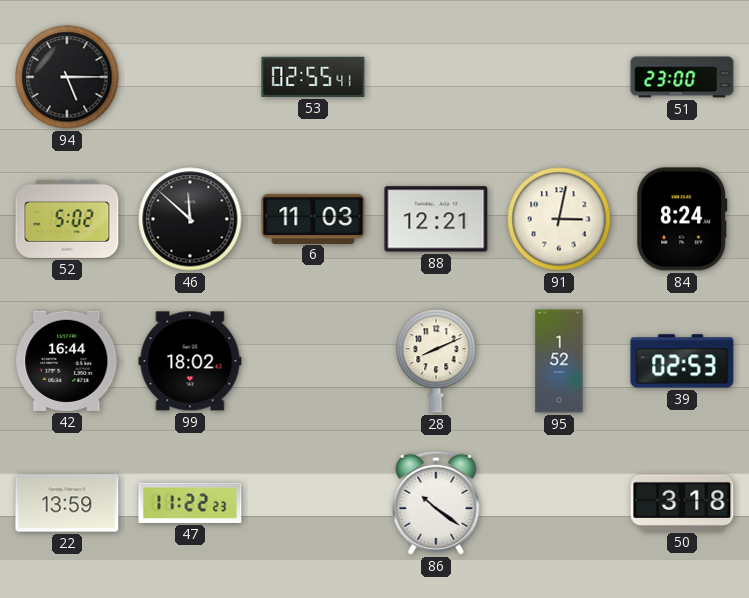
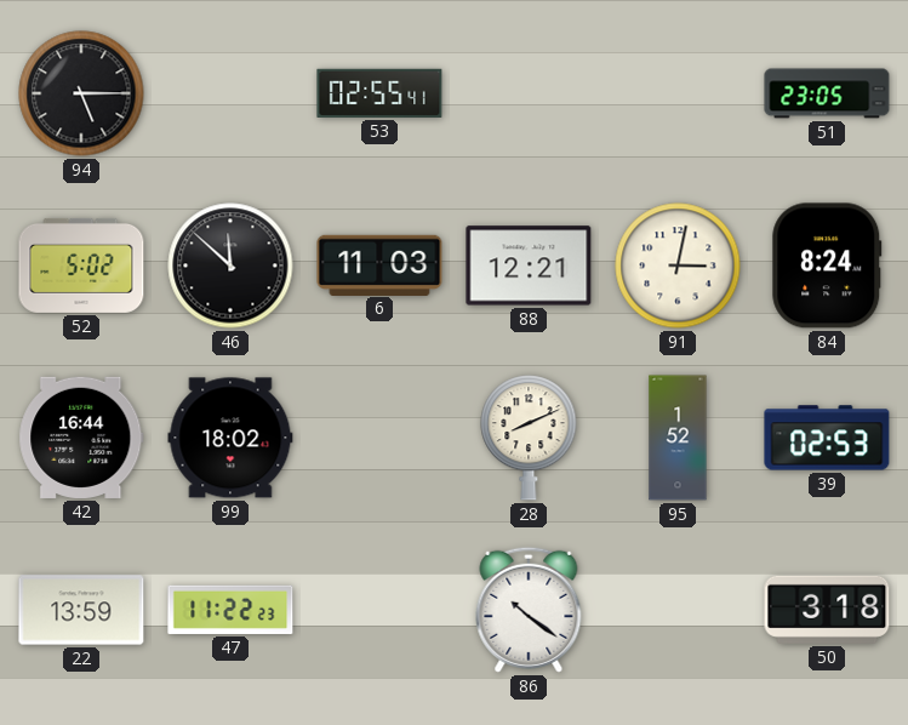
51: 23:00 -> 23:05 (827, 93)
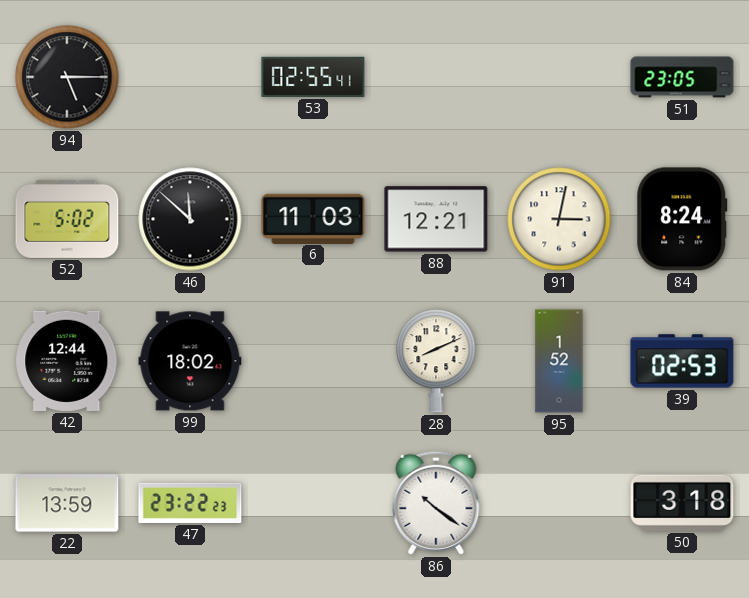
42: 16:44 -> 12:44 (67, 361)
47: 11:22 -> 23:22 (190, 503)
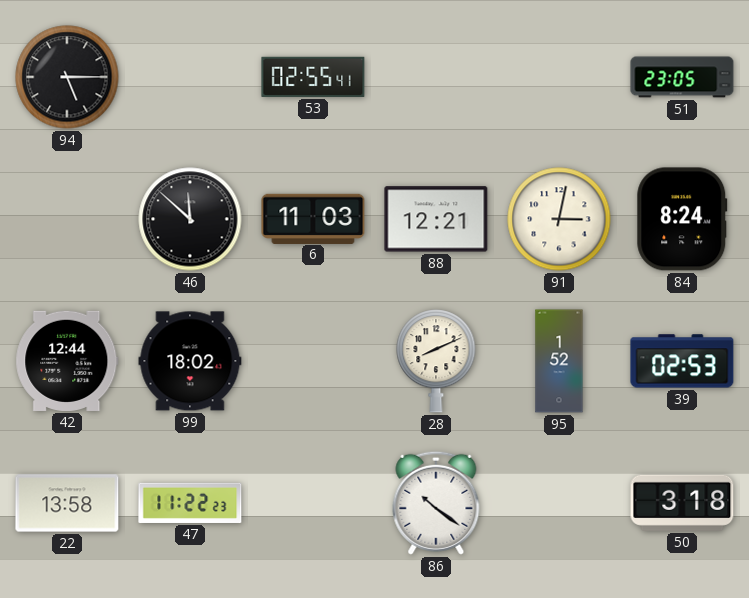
52: 5:02 -> none (67, 219)
22: 13:59 -> 13:58 (67, 503)
47: 23:22 -> 11:22 (190, 503)
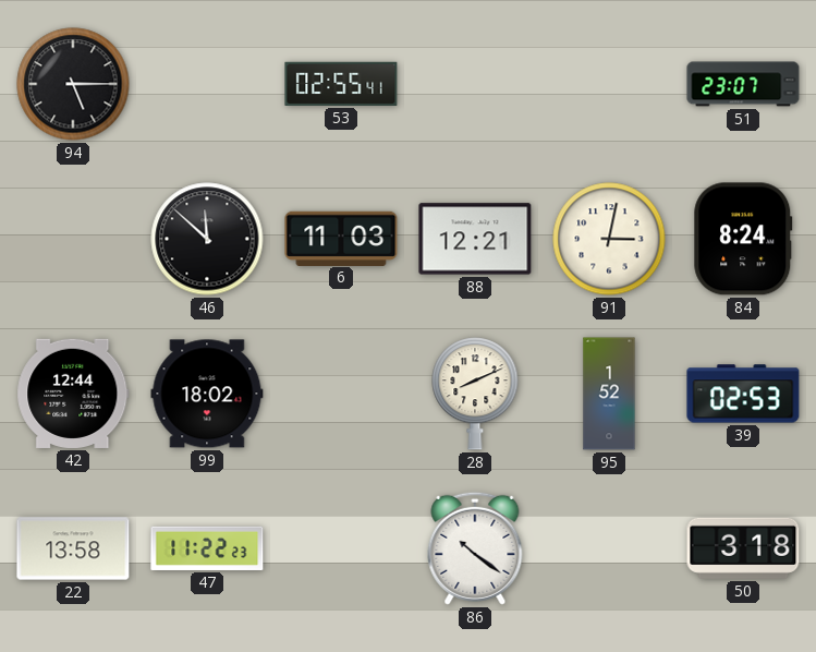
51: 23:05 -> 23:07 (743, 84)
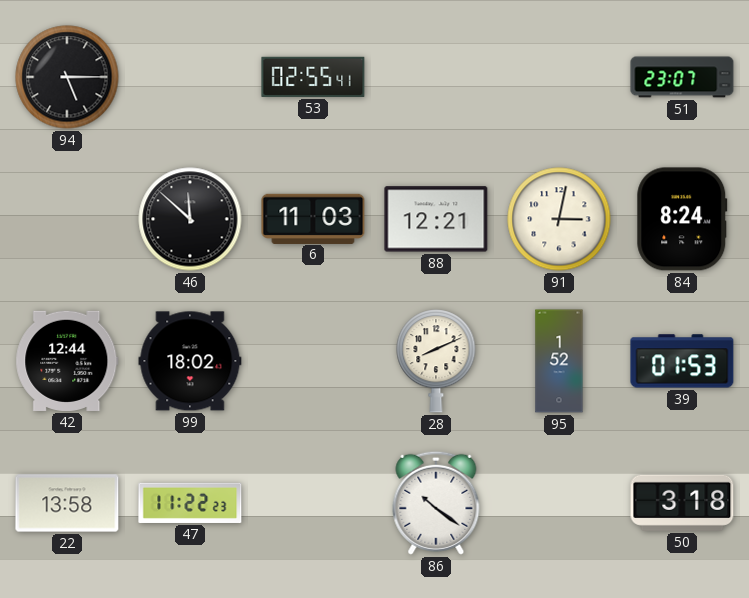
39: 02:53 -> 01:53 (682, 361)
